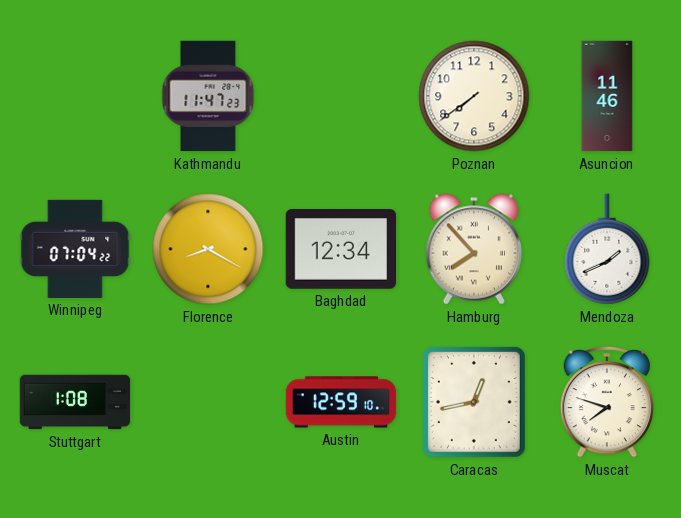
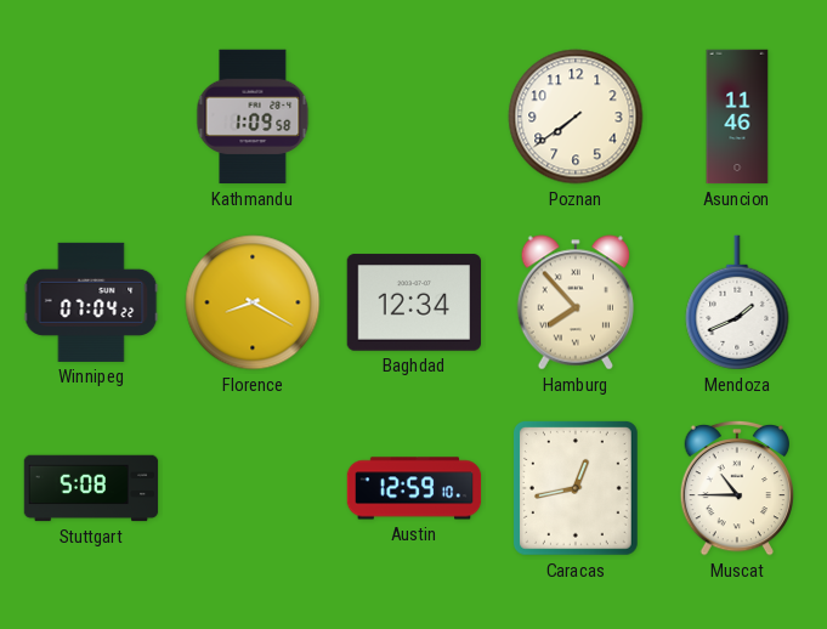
Kathmandu: 11:47 -> 1:09 (253, 117)
Stuttgart: 1:08 -> 5:08 (91, 488)
Muscat: 7:48 -> 10:45 (737, 488)
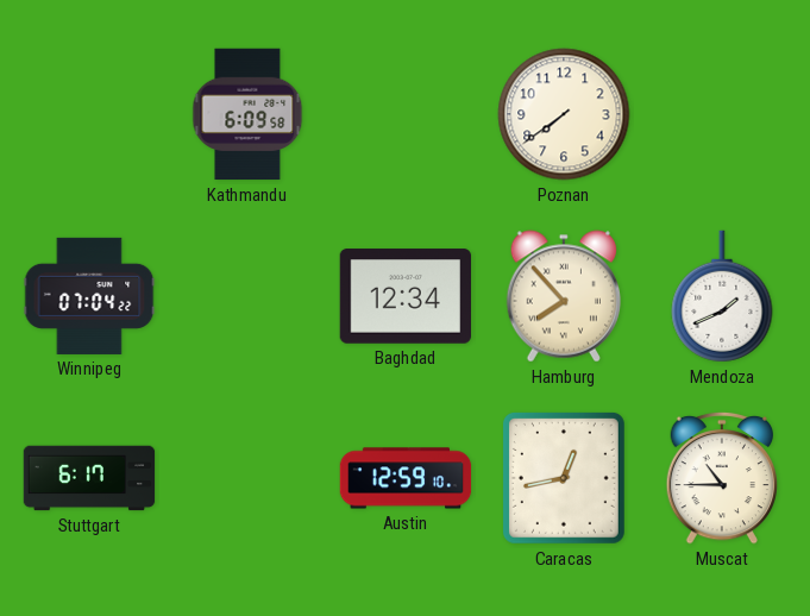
Kathmandu: 1:09 -> 6:09 (247, 114)
Asuncion: 11:46 -> none (737, 117)
Florence: 8:20 -> none (253, 302)
Stuttgart: 5:08 -> 6:17 (89, 478)
